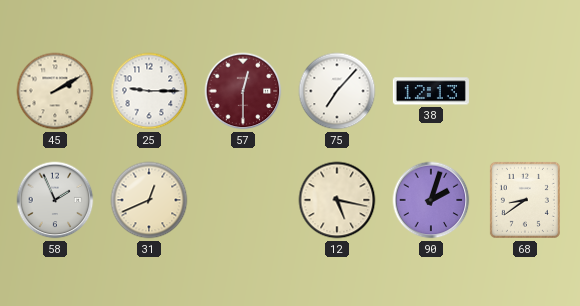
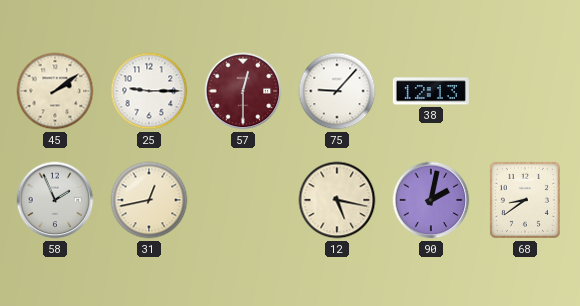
45: 2:10 -> 2:09 (55, 91)
75: 7:07 -> 9:07 (337, 91)
31: 12:41 -> 12:43 (149, 200)
90: 2:03 -> 2:02 (431, 200)
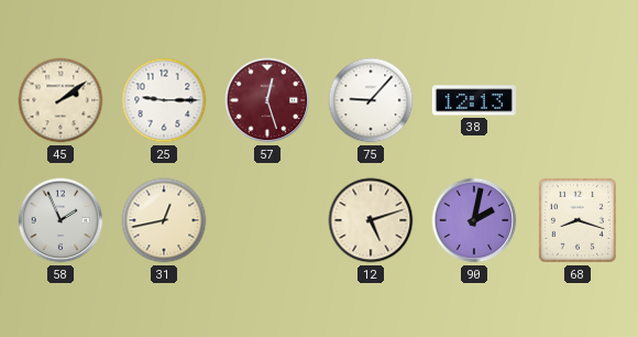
57: 12:30 -> 12:27 (267, 100)
12: 5:17 -> 5:12 (371, 220)
68: 8:39 -> 8:18 (577, 220)
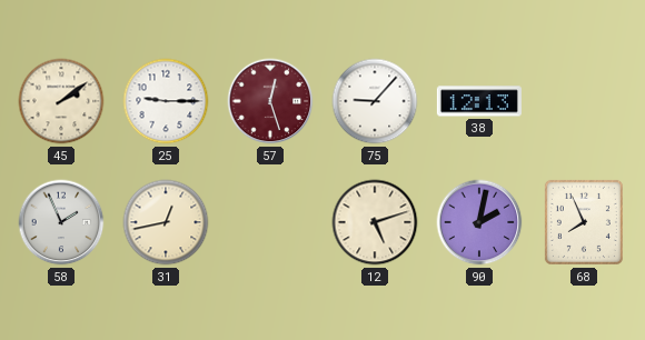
68: 8:18 -> 7:56 (584, 222)
